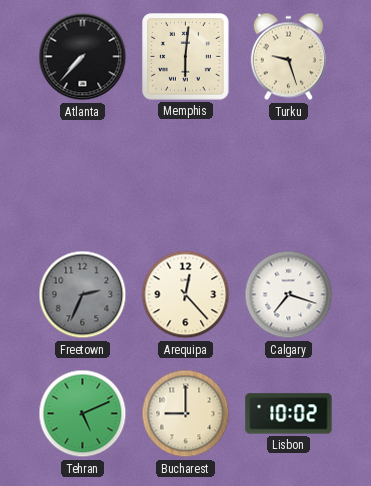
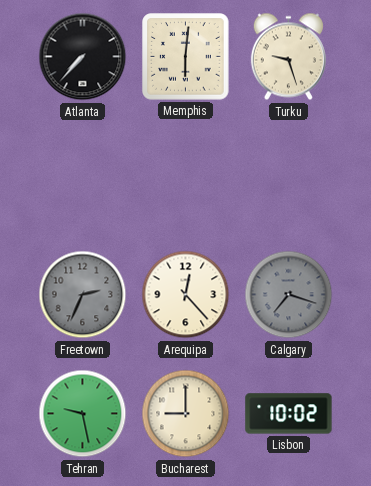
Calgary dial: white -> grey (289, 295)
Tehran: 5:11 -> 9:28 (83, 414)
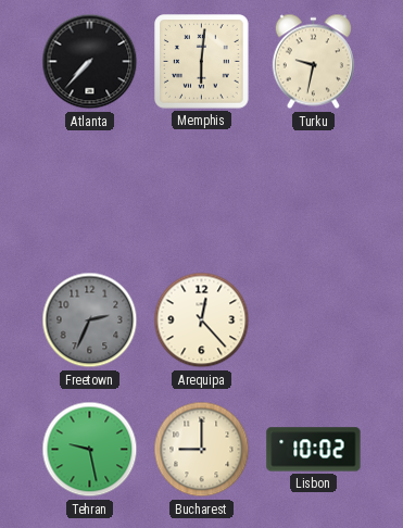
Turku: 9:27 -> 9:32 (313, 62)
Calgary: 7:18 -> none (289, 295)
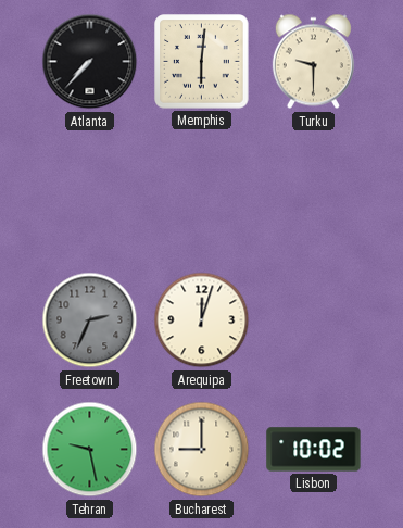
Turku: 9:32 -> 9:30 (313, 62)
Arequipa: 12:23 -> 12:03 (202, 320)
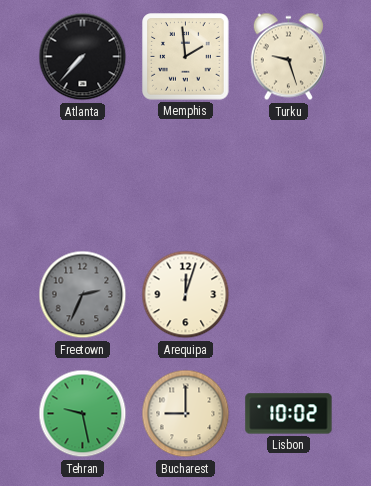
Memphis: 6:01 -> 1:59 (186, 57)
Turku: 9:30 -> 9:27 (288, 57)
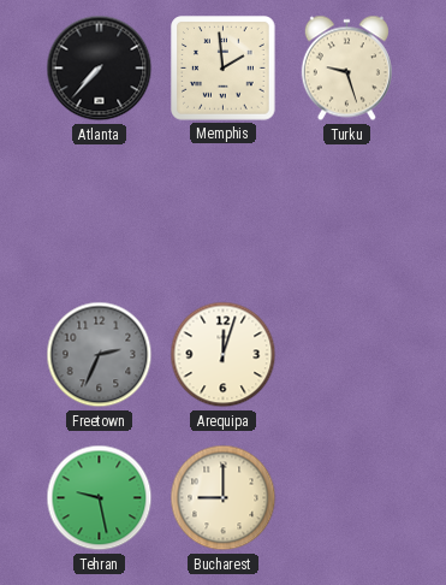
Lisbon: 10:02 -> none (289, 414)
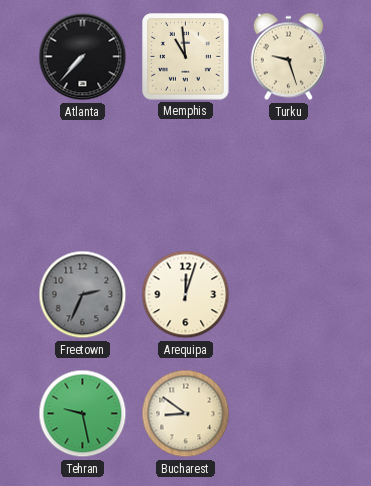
Memphis: 1:59 -> 10:59 (186, 57)
Bucharest: 9:00 -> 8:51 (186, 414)
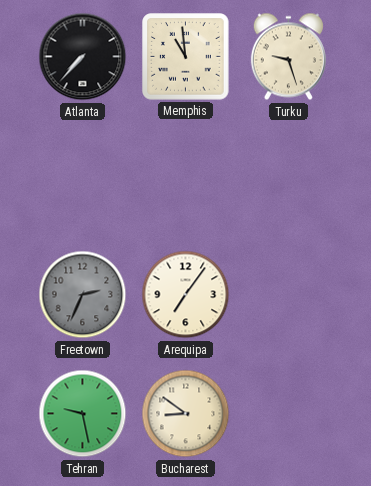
Arequipa: 12:03 -> 7:06 (186, 295)
